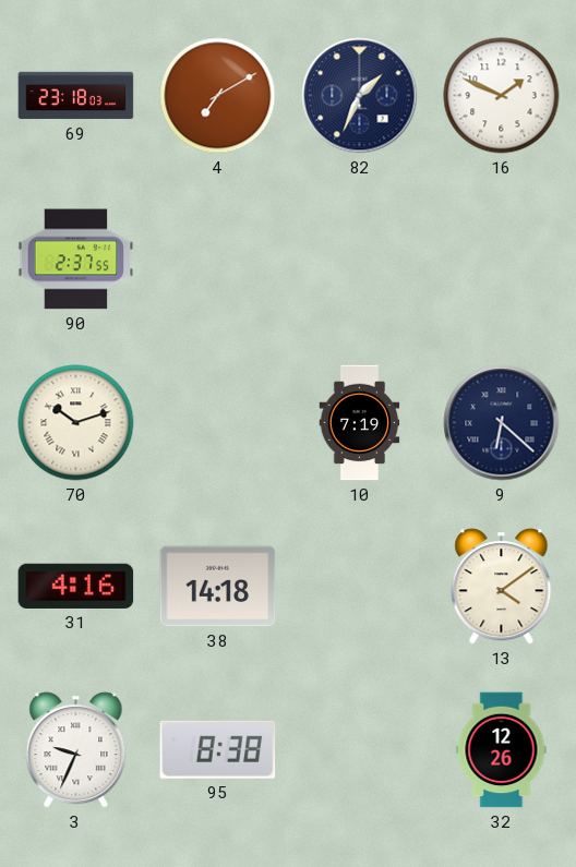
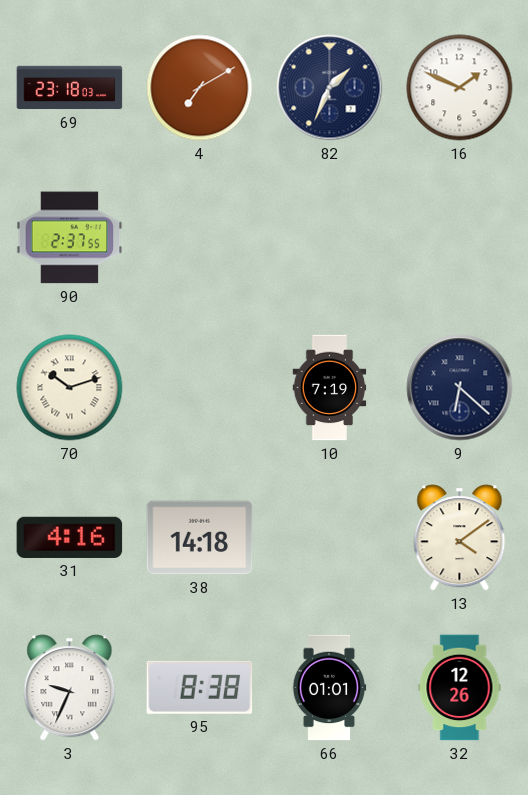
66: none -> 01:01 (329, 688)
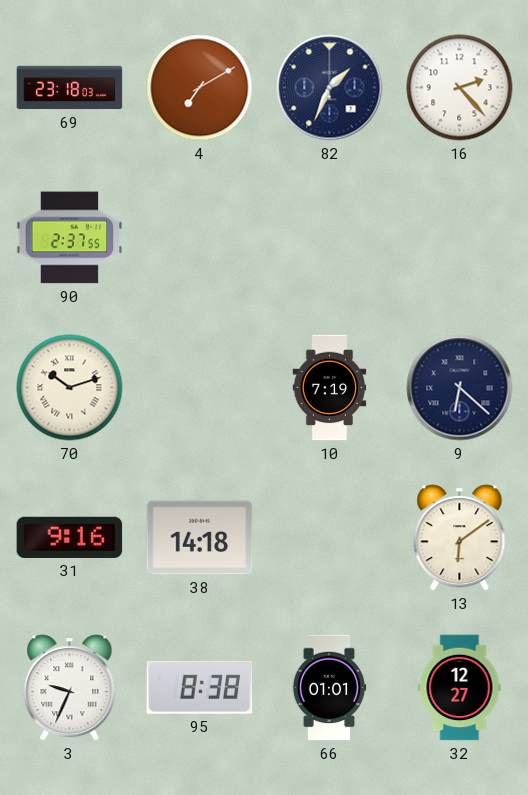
16: 1:49 -> 2:23 (460, 88)
31: 4:16 -> 9:16 (70, 537)
13: 4:09 -> 6:09 (460, 538)
32: 12:26 -> 12:27 (460, 688)
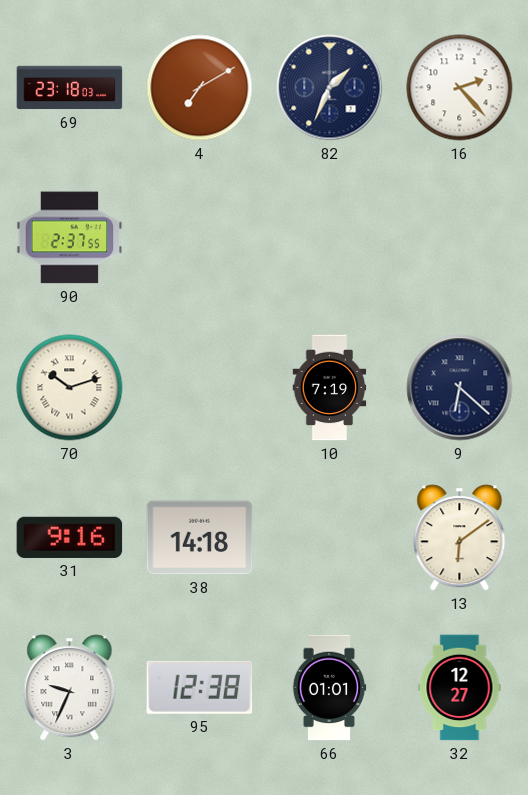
95: 8:38 -> 12:38 (200, 687)
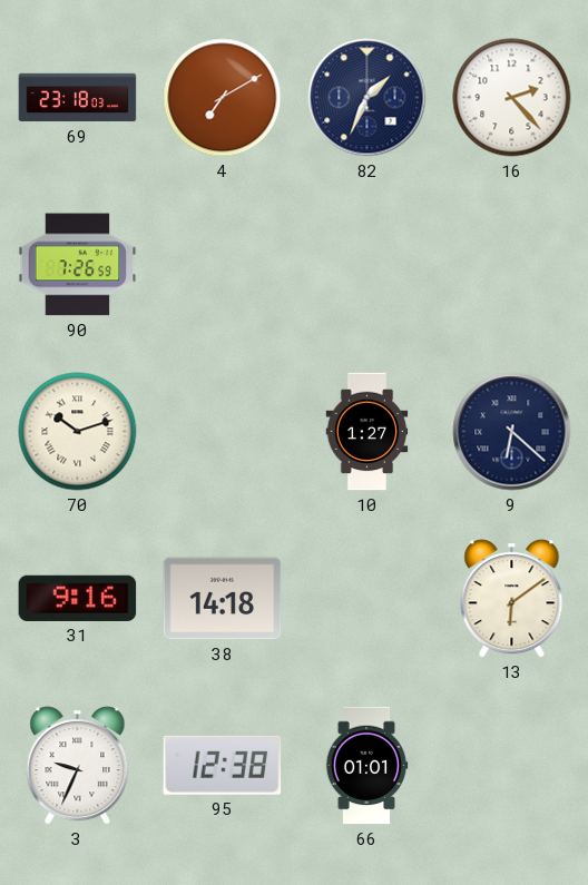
90: 2:37 -> 7:26 (78, 265)
10: 7:19 -> 1:27 (367, 432)
32: 12:27 -> none (460, 688)
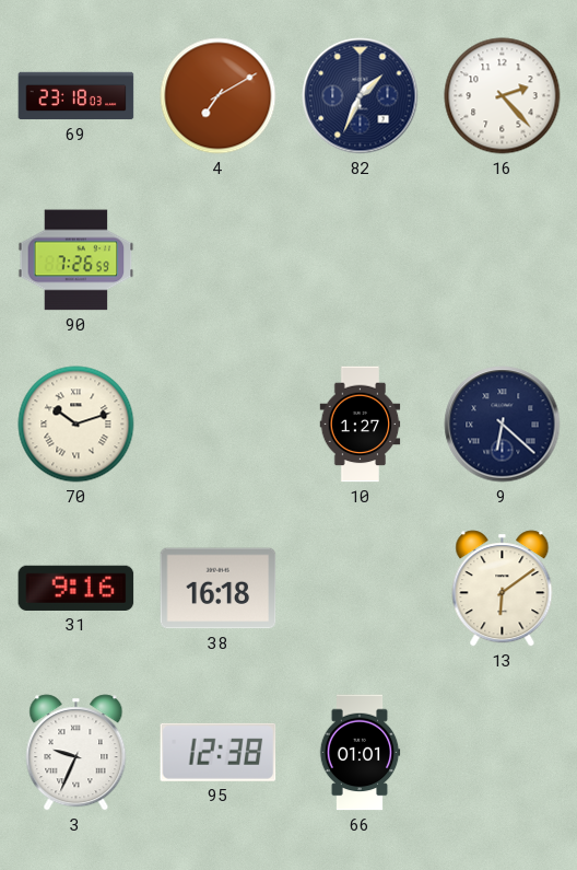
38: 14:18 -> 16:18 (219, 589)
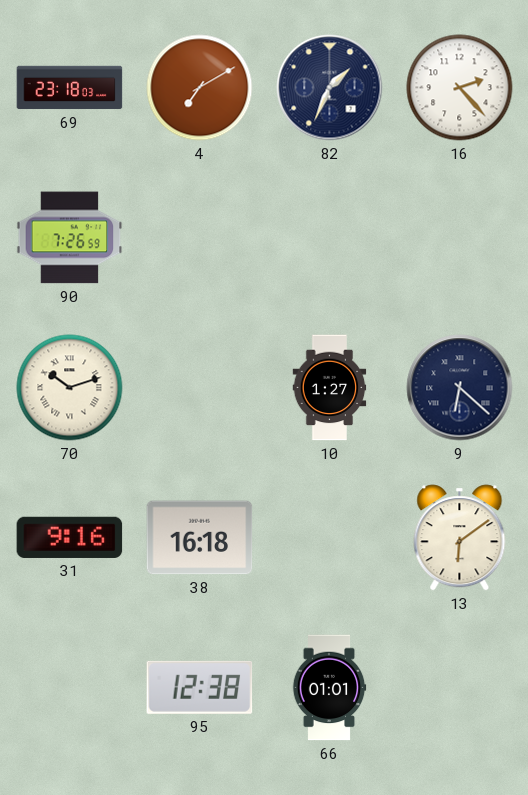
3: 9:34 -> none (76, 753)
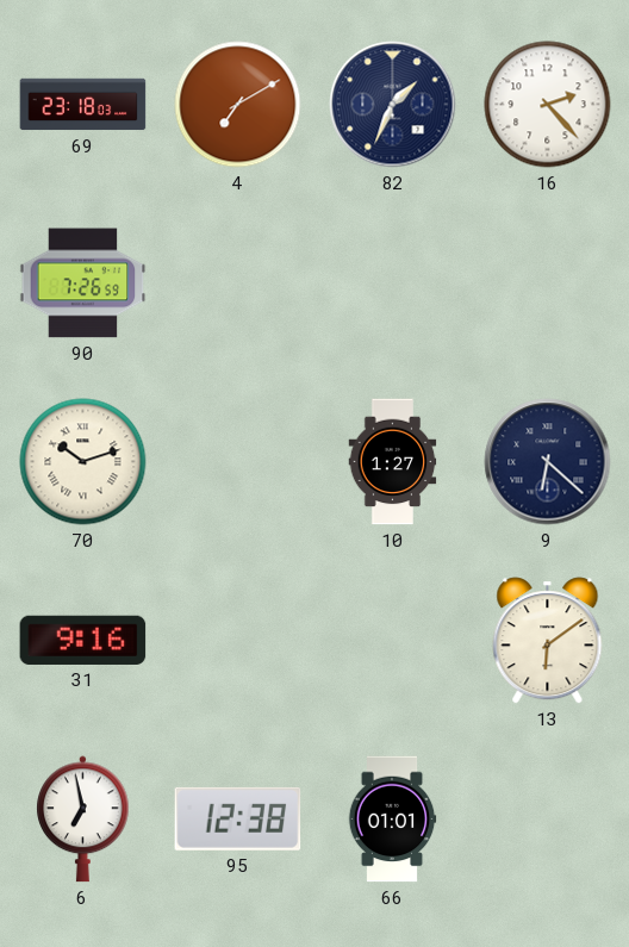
38: 16:18 -> none (200, 538)
6: none -> 6:58 (83, 820)
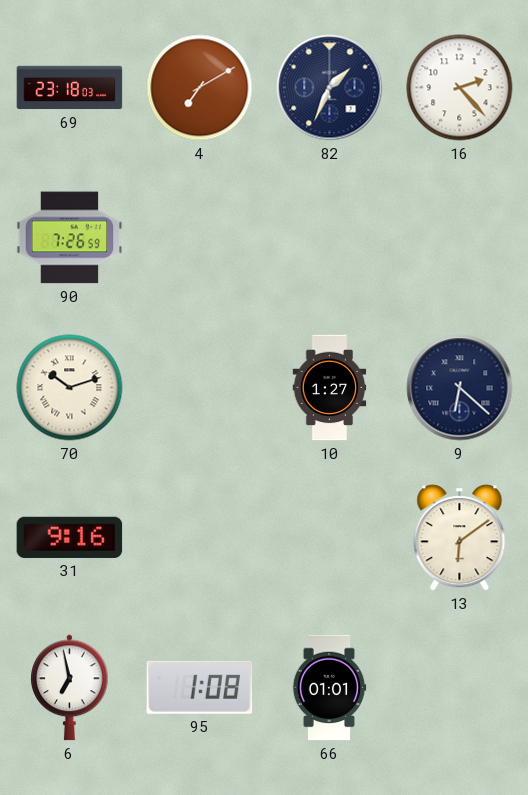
95: 12:38 -> 1:08 (200, 687)
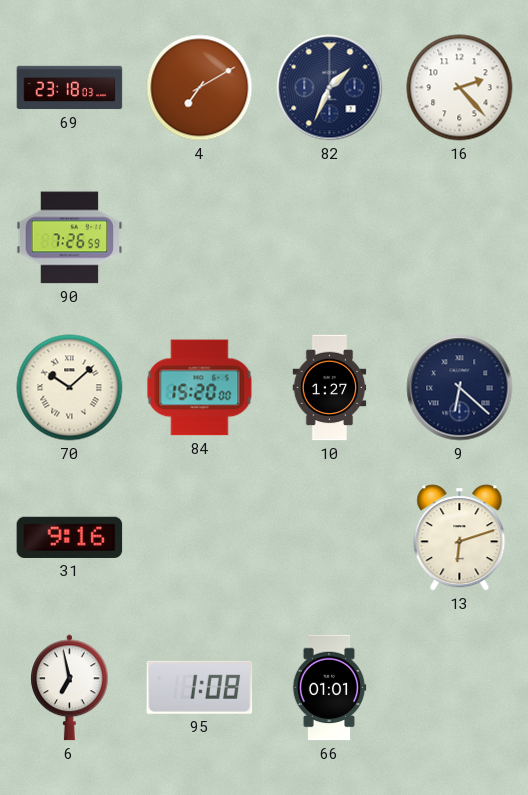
70: 10:12 -> 10:08 (70, 388)
84: none -> 15:20 (200, 388)
13: 6:09 -> 6:12 (460, 538)
